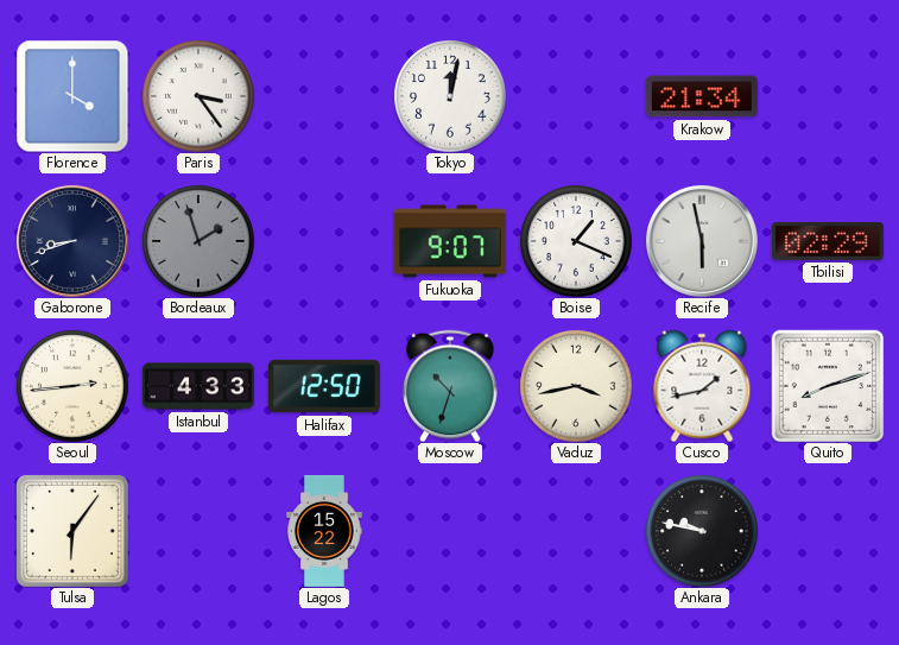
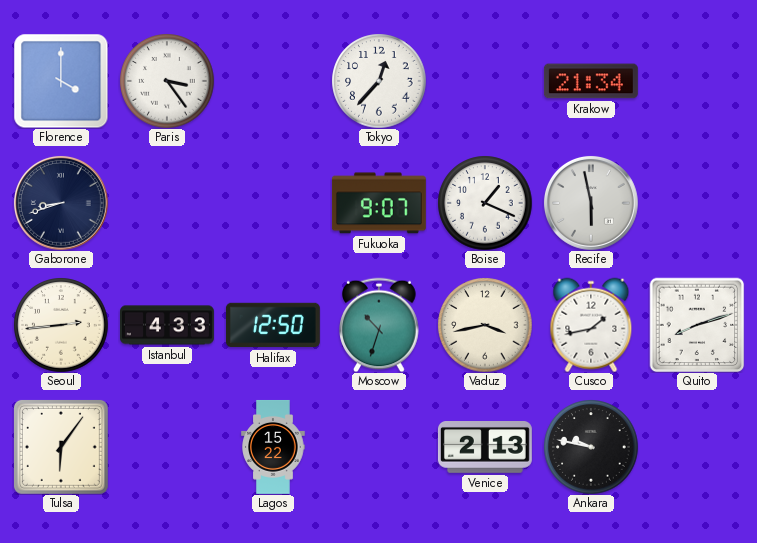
Tokyo: 12:02 -> 12:37 (379, 81)
Bordeaux: 1:57 -> none (198, 241)
Tbilisi: 02:29 -> none (828, 241)
Venice: none -> 2:13 (485, 448)
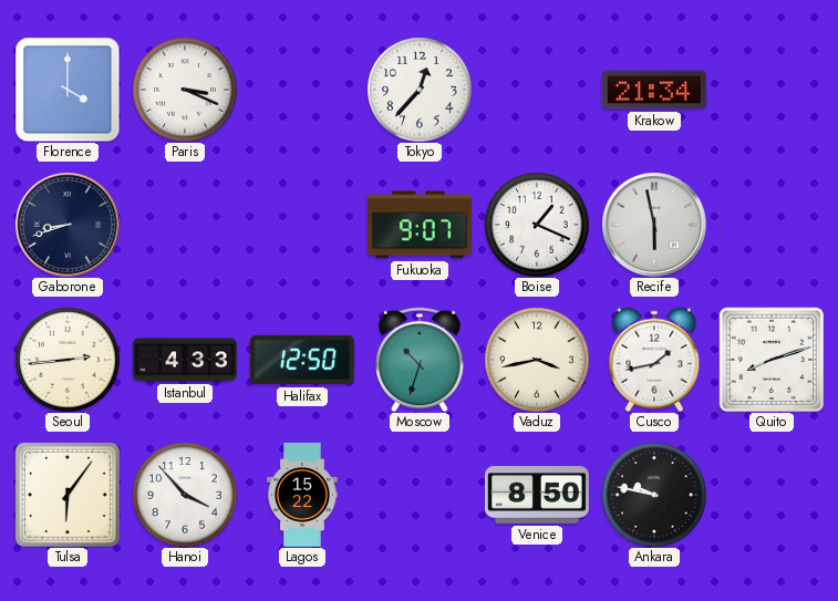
Paris: 3:24 -> 3:19 (185, 90)
Hanoi: none -> 3:53 (185, 495)
Venice: 2:13 -> 8:50 (537, 496)
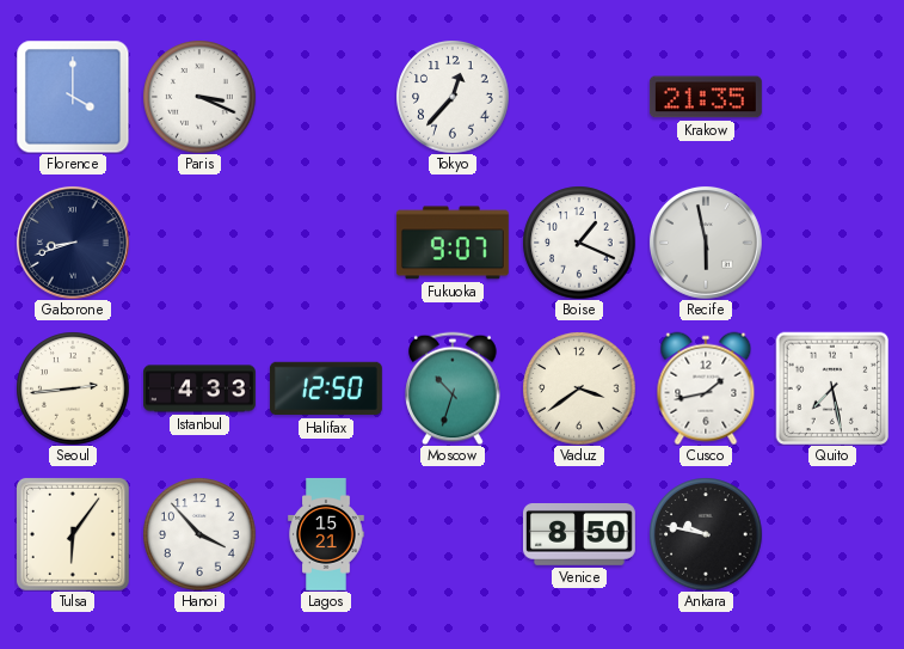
Krakow: 21:34 -> 21:35 (706, 97)
Vaduz: 3:43 -> 3:39 (579, 388)
Quito: 8:12 -> 7:28 (832, 388)
Lagos: 15:22 -> 15:21 (326, 534)
